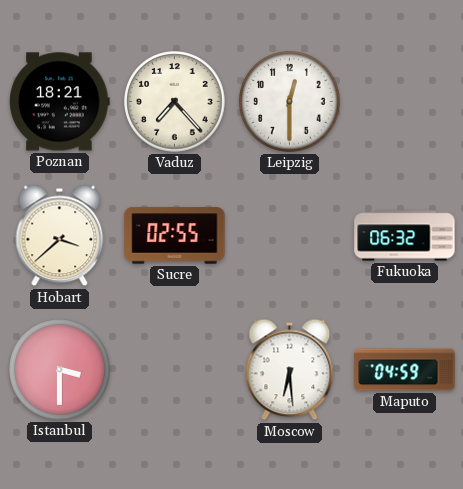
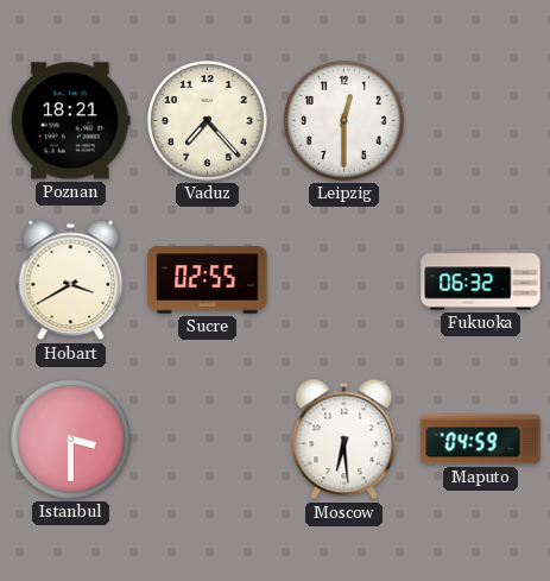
Hobart: 3:38 -> 3:40 (71, 280)
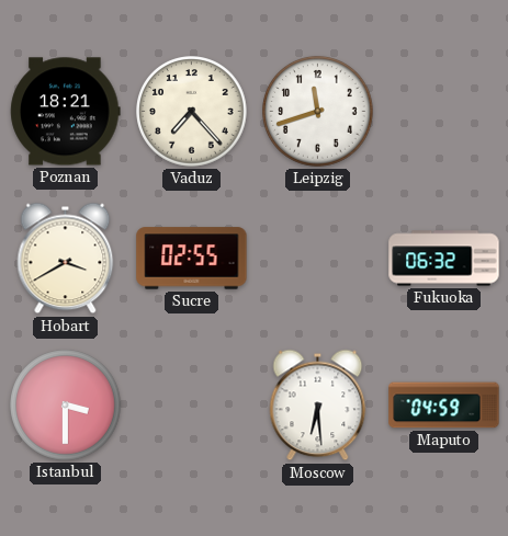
Leipzig: 12:30 -> 11:42 (318, 112)
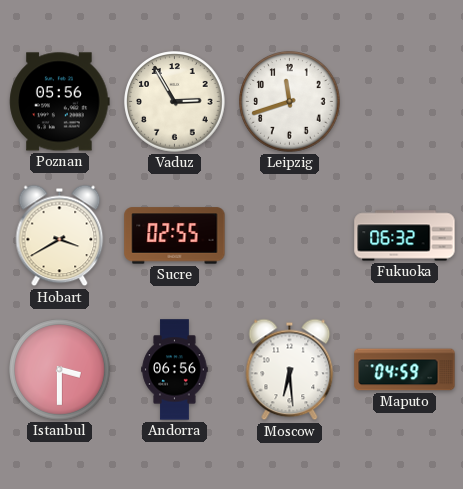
Poznan: 18:21 -> 05:56 (60, 102)
Vaduz: 7:23 -> 2:55 (175, 102)
Andorra: none -> 06:56 (175, 370)
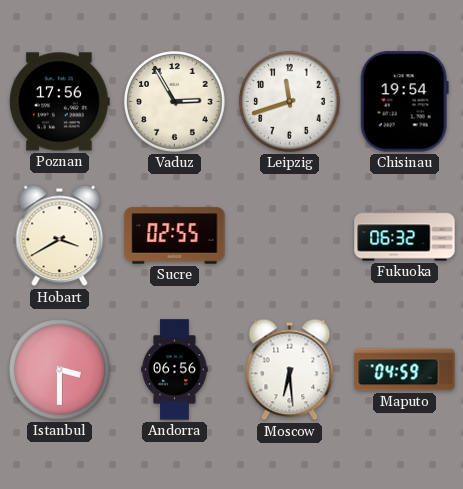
Poznan: 05:56 -> 17:56 (60, 102)
Chisinau: none -> 19:54 (404, 102)
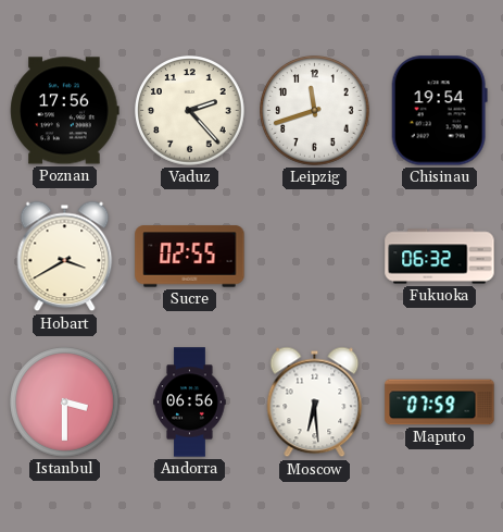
Vaduz: 2:55 -> 2:23 (190, 111)
Maputo: 04:59 -> 07:59 (440, 403)
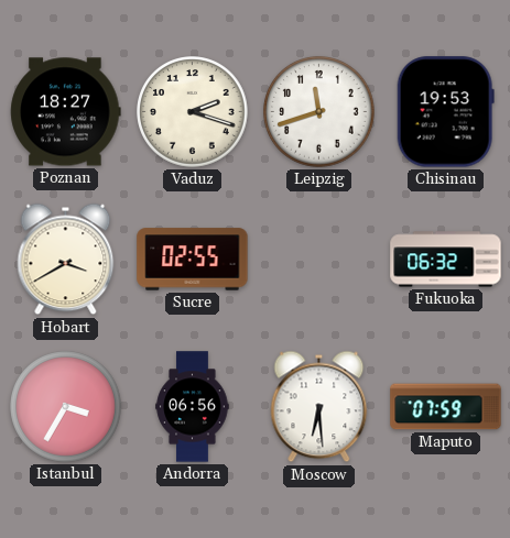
Poznan: 17:56 -> 18:27 (66, 112)
Vaduz: 2:23 -> 2:18 (193, 112)
Chisinau: 19:54 -> 19:53 (445, 112)
Istanbul: 3:30 -> 3:35 (66, 407)
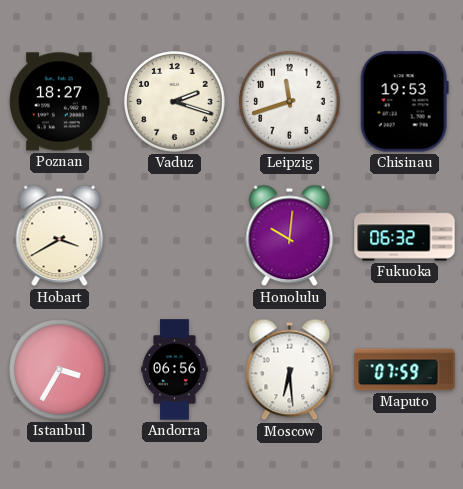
Sucre: 02:55 -> none (193, 260)
Honolulu: none -> 10:01 (290, 236)
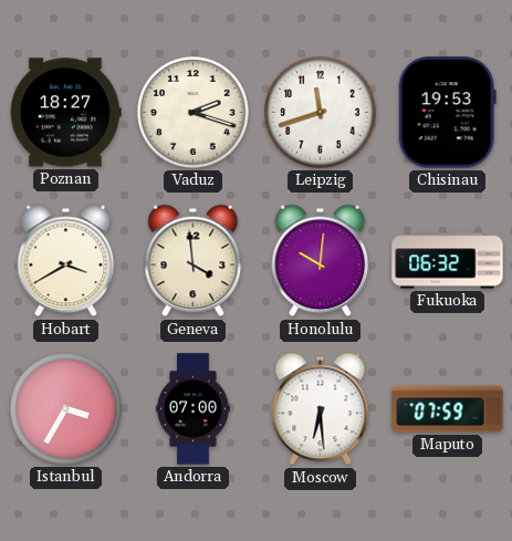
Geneva: none -> 3:59 (194, 261)
Andorra: 06:56 -> 07:00 (194, 409)
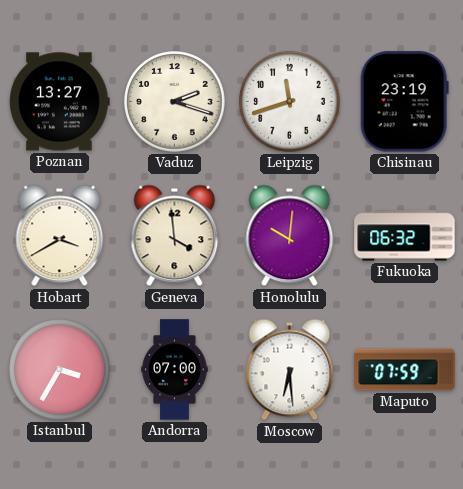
Poznan: 18:27 -> 13:27 (60, 102)
Chisinau: 19:53 -> 23:19 (404, 102)
